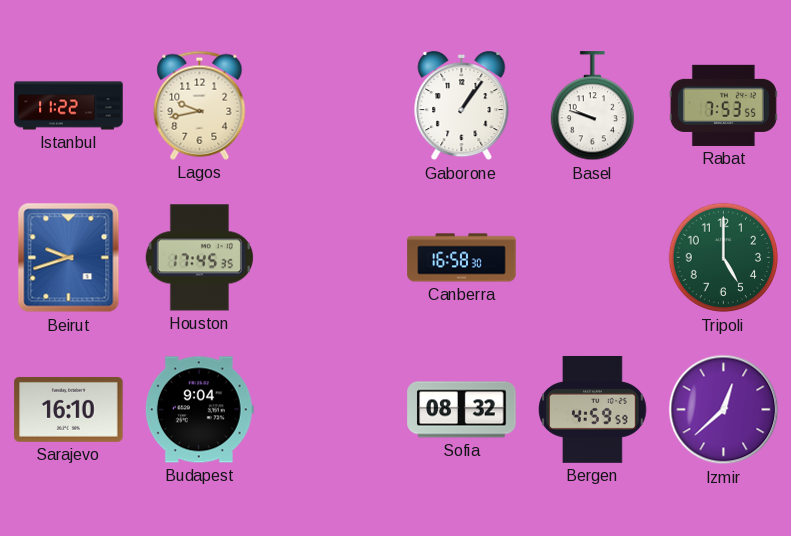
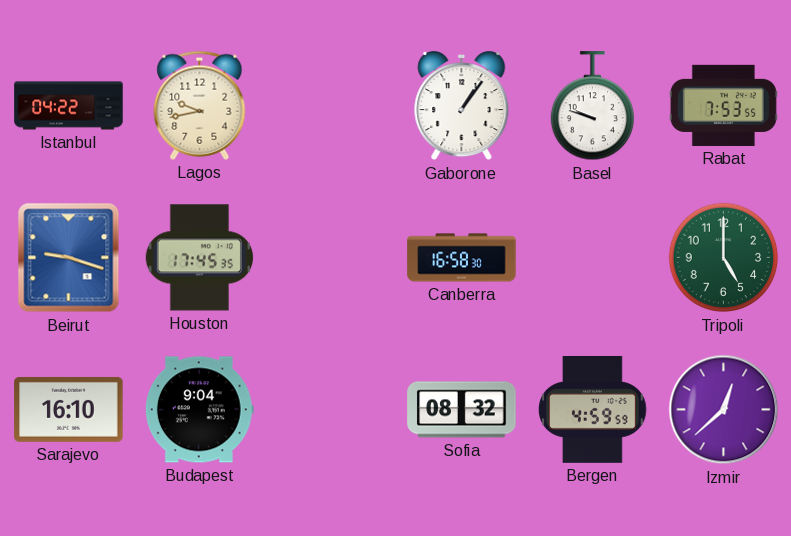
Istanbul: 11:22 -> 04:22 (69, 106)
Beirut: 9:42 -> 9:18 (69, 258)
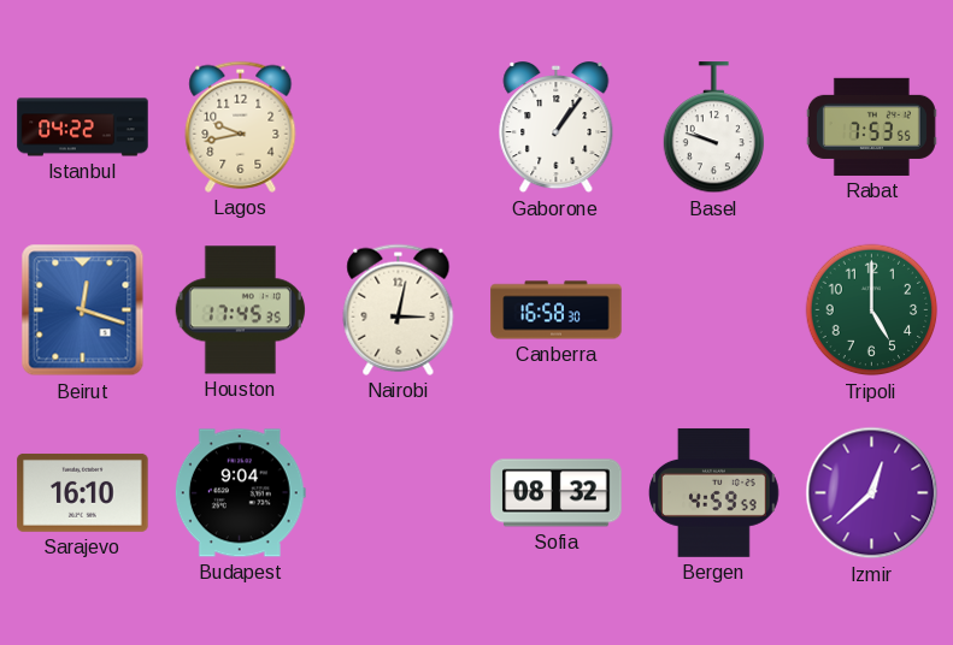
Beirut: 9:18 -> 12:18 (83, 310)
Nairobi: none -> 3:02 (399, 309)
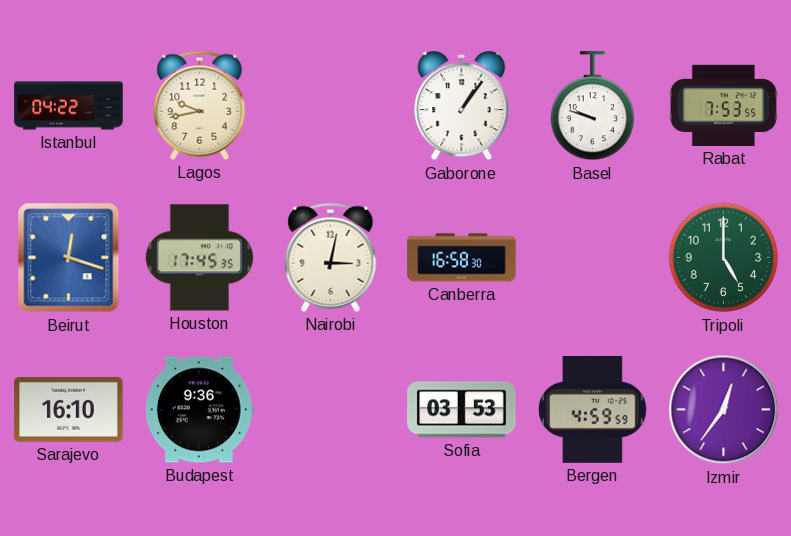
Budapest: 9:04 -> 9:36 (199, 410)
Sofia: 08:32 -> 03:53 (462, 410)
Izmir: 12:38 -> 12:36 (724, 410)
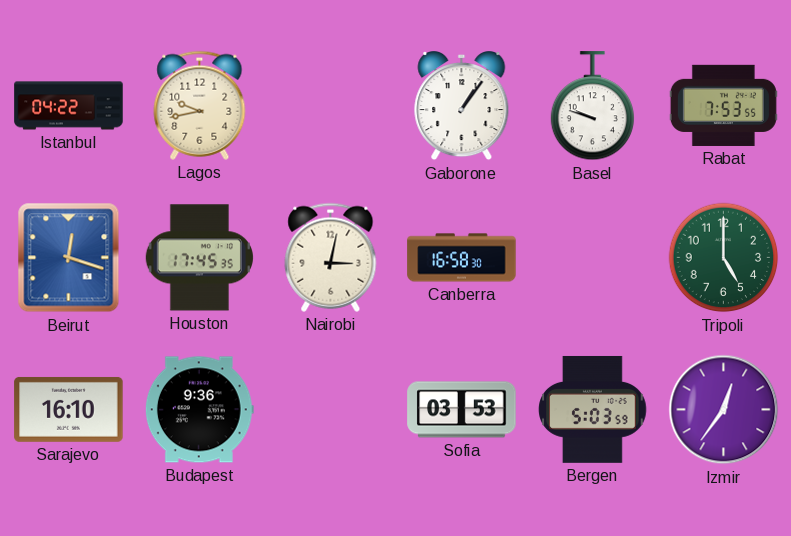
Bergen: 4:59 -> 5:03 (593, 409)
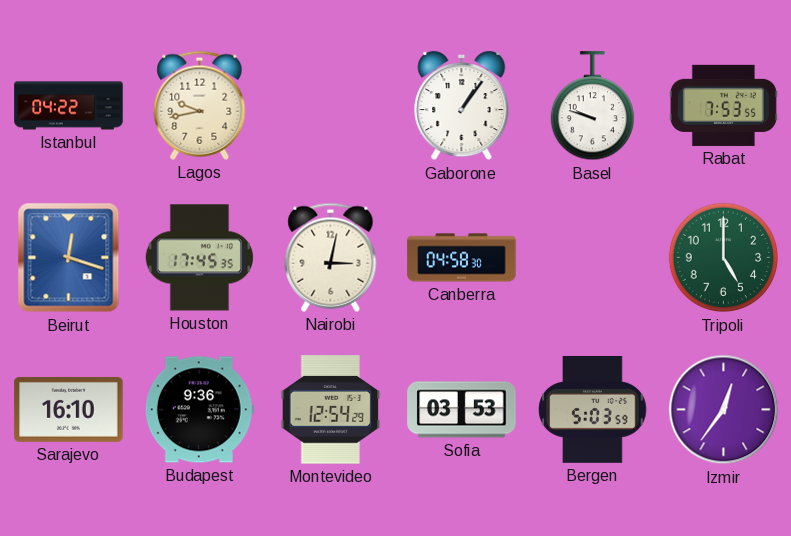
Canberra: 16:58 -> 04:58 (462, 258)
Montevideo: none -> 12:54 (331, 410)
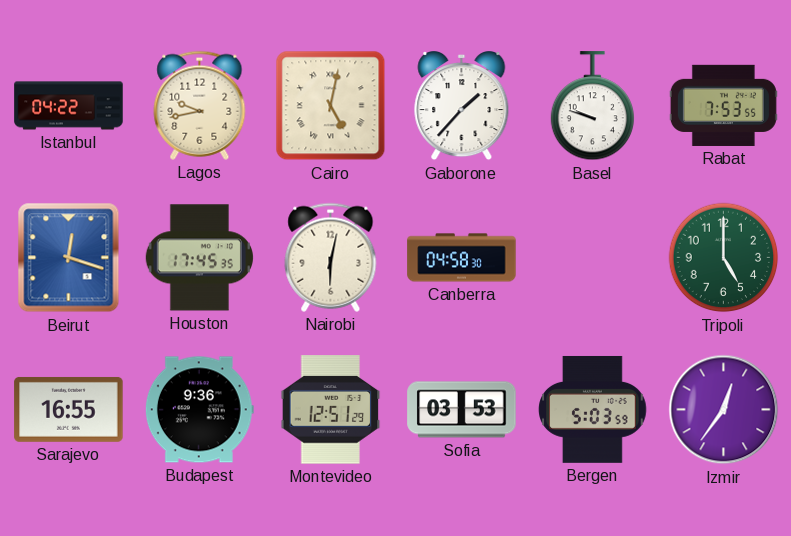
Cairo: none -> 5:02 (331, 106)
Gaborone: 1:06 -> 1:37 (462, 107)
Nairobi: 3:02 -> 6:02 (331, 257)
Sarajevo: 16:10 -> 16:55 (69, 409)
Montevideo: 12:54 -> 12:51 (331, 410)
